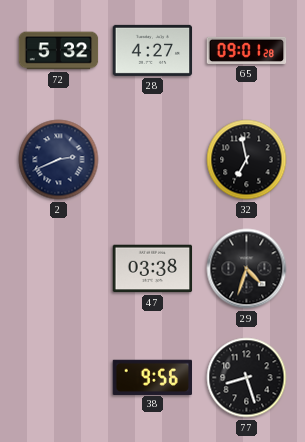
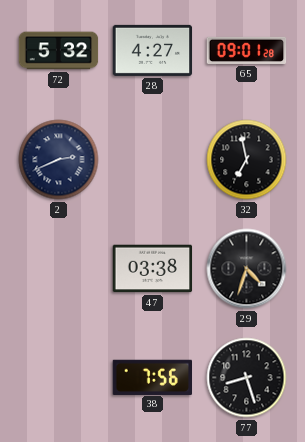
38: 9:56 -> 7:56 (152, 377)
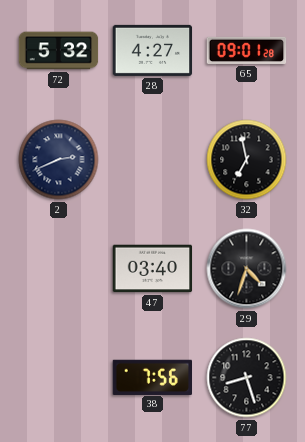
47: 03:38 -> 03:40 (153, 269)
